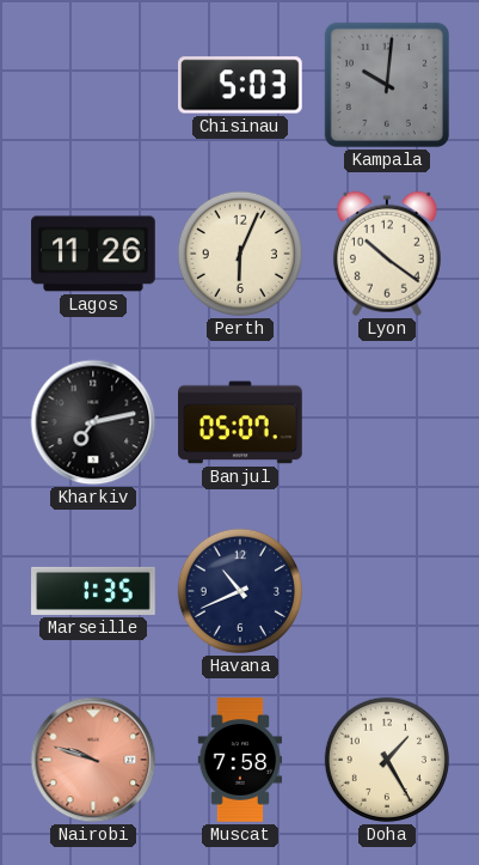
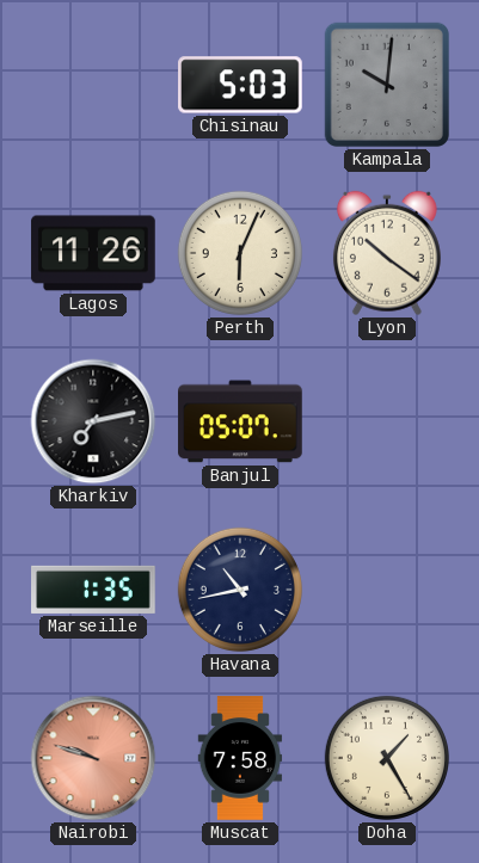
Havana: 10:41 -> 10:43 (240, 590)
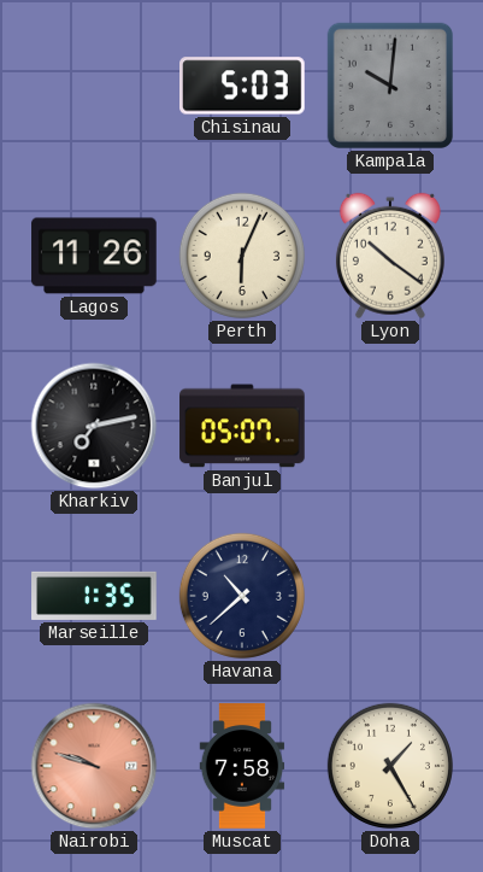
Havana: 10:43 -> 10:38 (242, 596)
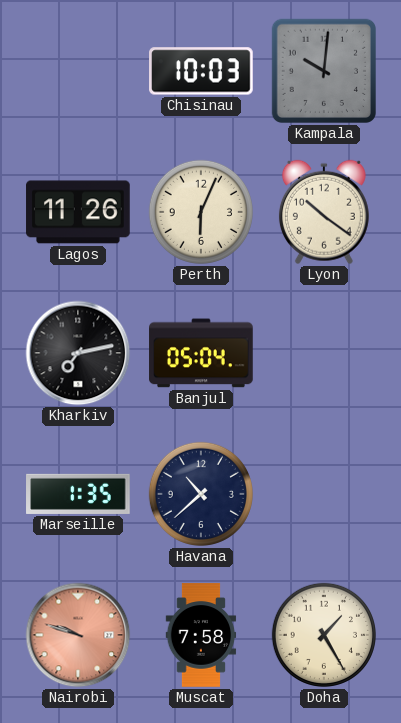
Chisinau: 5:03 -> 10:03 (201, 71)
Banjul: 05:07 -> 05:04 (201, 353)
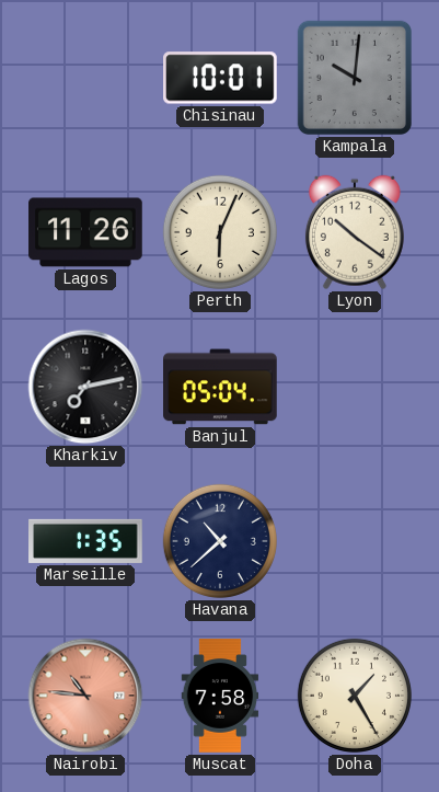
Chisinau: 10:03 -> 10:01 (220, 78)
Nairobi: 9:48 -> 10:46 (85, 696)
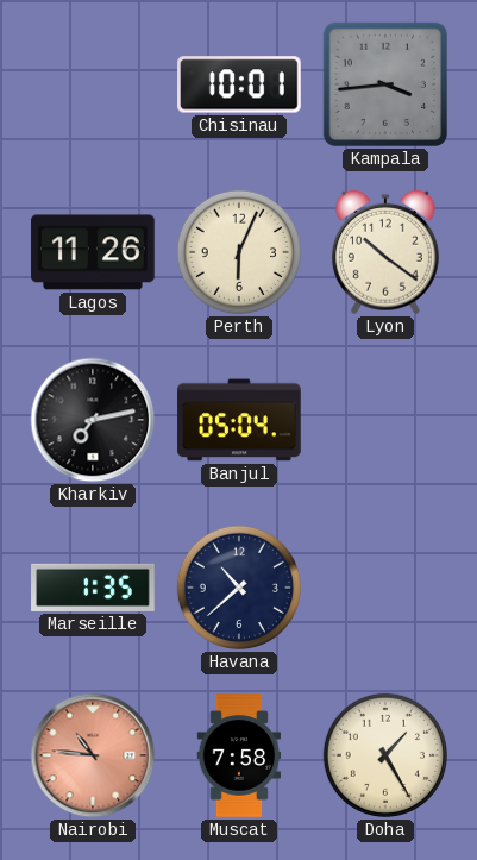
Kampala: 10:01 -> 3:44 (385, 84)
